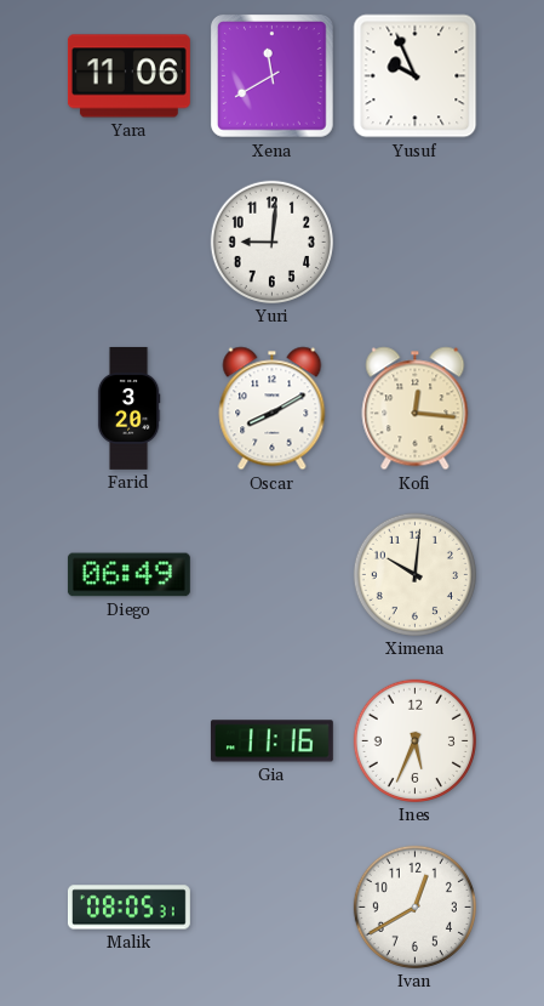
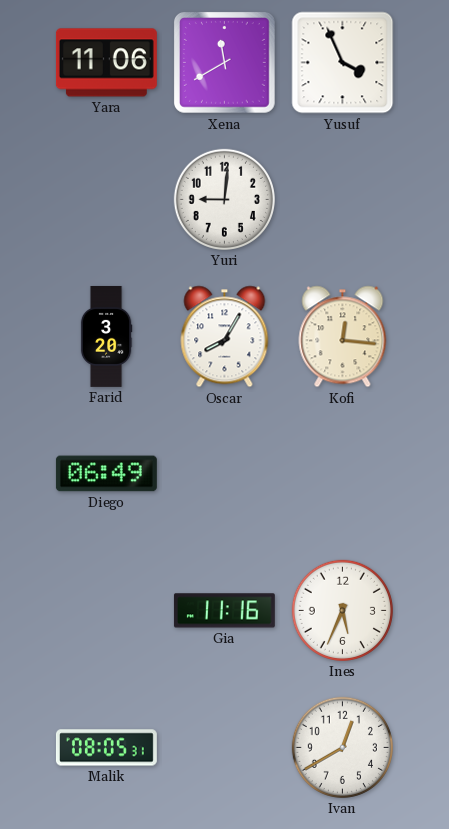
Yusuf: 9:56 -> 3:56 (343, 63)
Oscar: 8:10 -> 8:05 (225, 337)
Ximena: 10:01 -> none (414, 574)
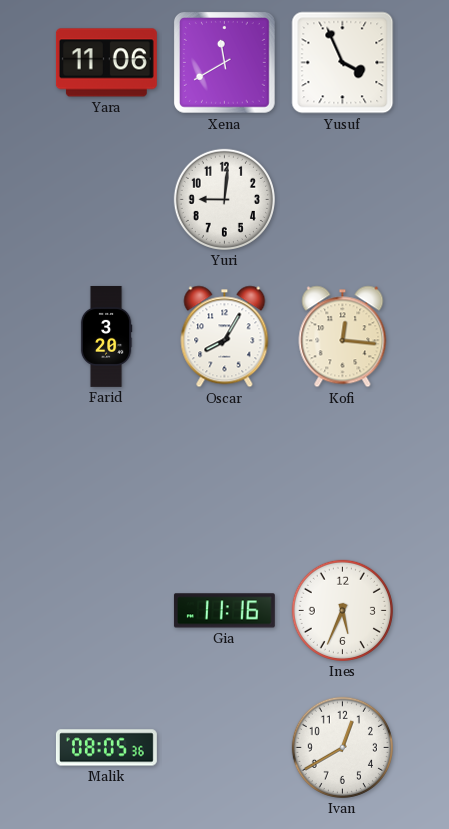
Diego: 06:49 -> none (106, 474)
Malik: 08:05:31 -> 08:05:36 (106, 748)
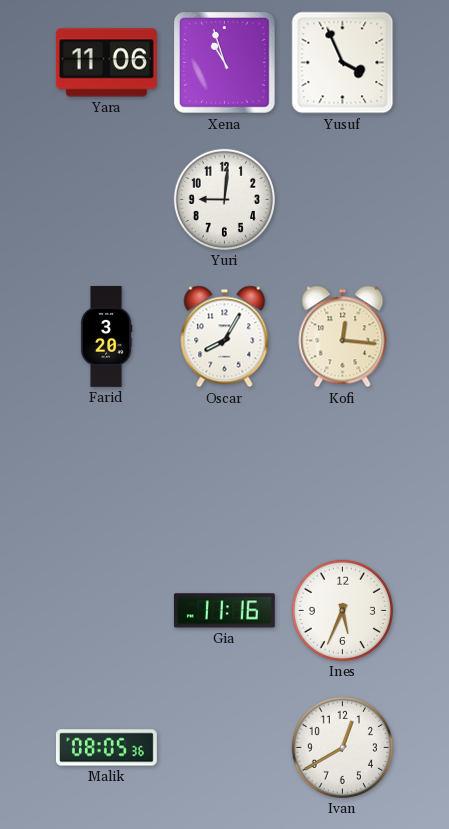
Xena: 11:40 -> 10:57 (225, 63)
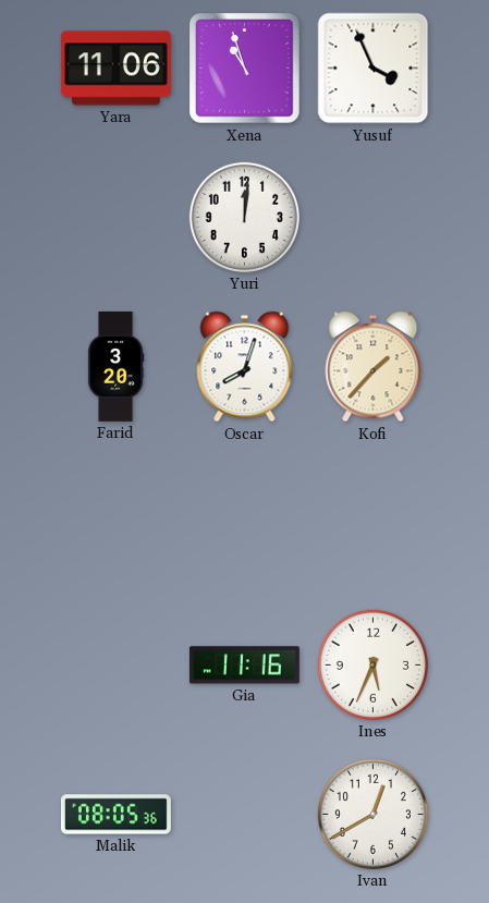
Yuri: 9:01 -> 12:01 (244, 217)
Oscar: 8:05 -> 8:03 (245, 367)
Kofi: 12:16 -> 1:37 (374, 367)
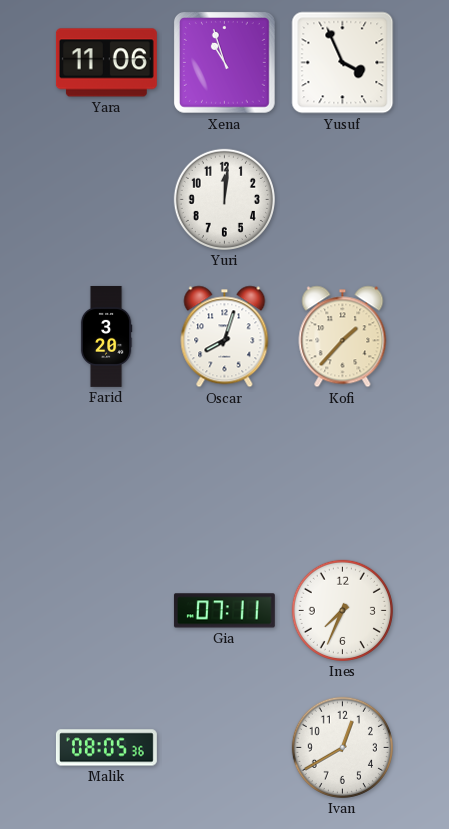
Gia: 11:16 -> 07:11 (224, 611)
Ines: 5:34 -> 7:34 (342, 610)
